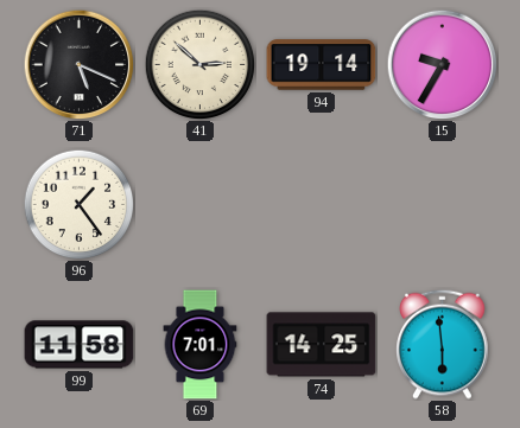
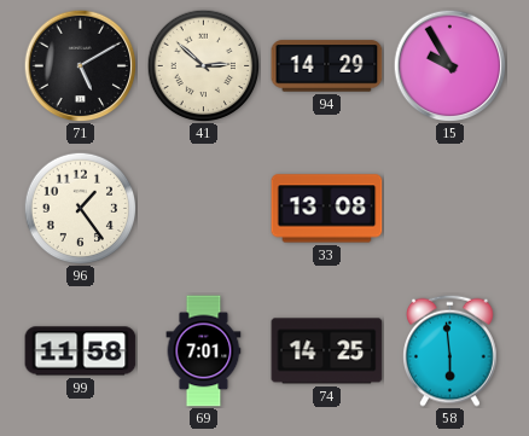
71: 5:19 -> 5:10 (80, 65)
94: 19:14 -> 14:29 (327, 66)
15: 9:35 -> 9:55 (449, 65)
33: none -> 13:08 (327, 209)
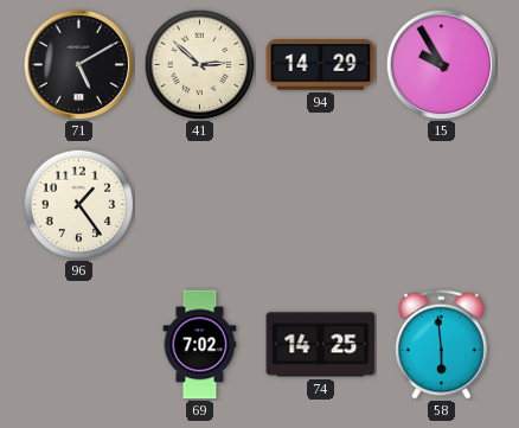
33: 13:08 -> none (327, 209)
99: 11:58 -> none (81, 351)
69: 7:01 -> 7:02 (200, 345)
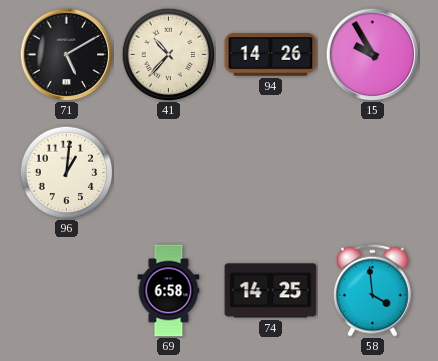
41: 2:52 -> 10:37 (168, 54)
94: 14:29 -> 14:26 (271, 55)
96: 1:24 -> 1:01 (66, 172)
69: 7:02 -> 6:58 (169, 291)
58: 5:59 -> 3:59 (373, 290)
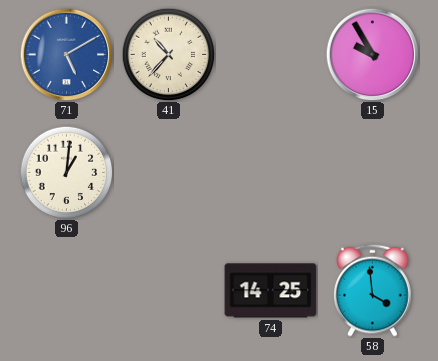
71 dial: black -> blue (66, 54)
94: 14:26 -> none (271, 55)
69: 6:58 -> none (169, 291)
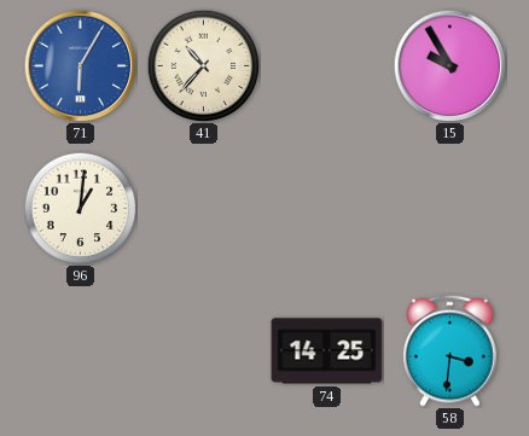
71: 5:10 -> 6:05 (80, 65)
58: 3:59 -> 3:31 (450, 350)
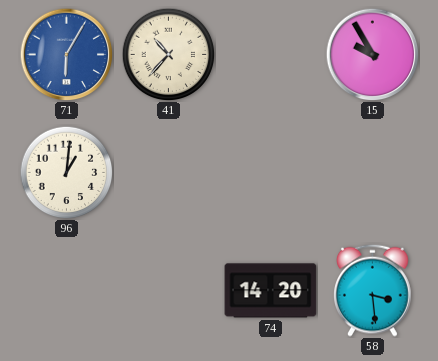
74: 14:25 -> 14:20 (271, 291)
58: 3:31 -> 3:29 (373, 290)
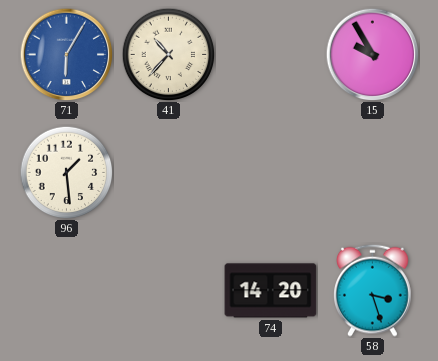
96: 1:01 -> 1:29 (66, 172)
58: 3:29 -> 3:27 (373, 290)
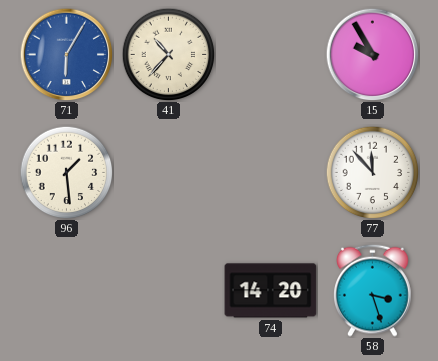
77: none -> 11:53 (372, 172)
